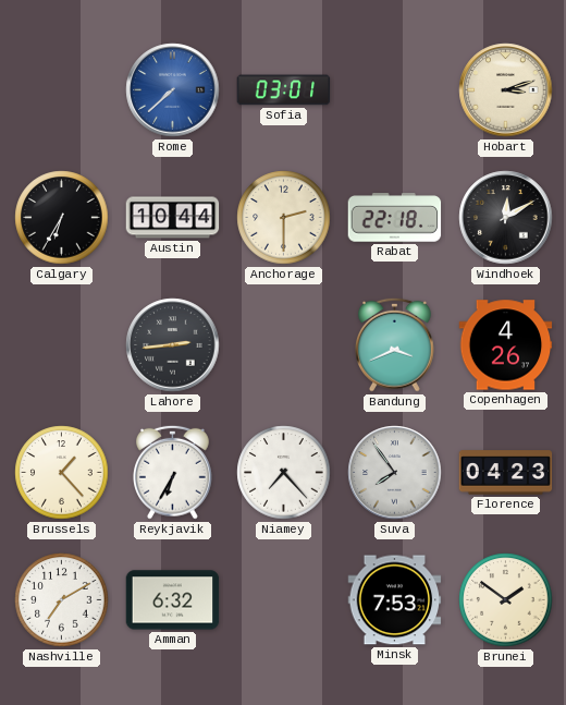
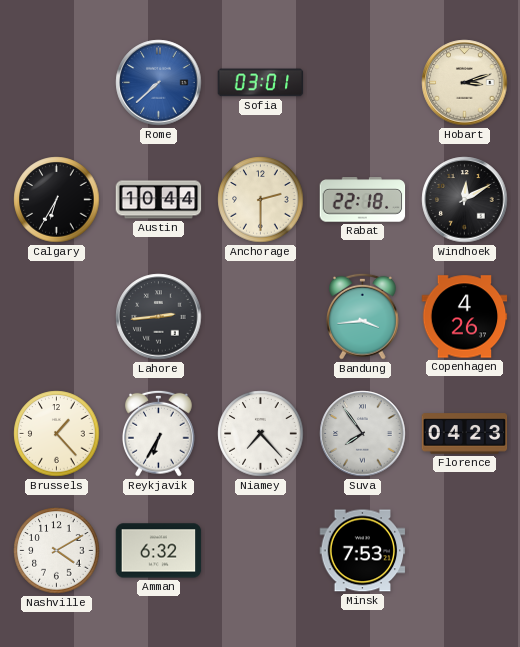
Bandung: 3:41 -> 3:44 (363, 316)
Nashville: 7:10 -> 4:10 (57, 551)
Brunei: 1:51 -> none (506, 600)
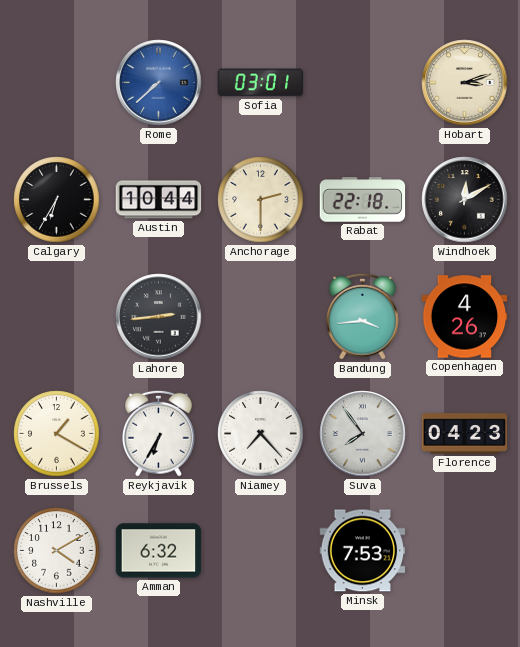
Brussels: 1:23 -> 1:20 (57, 434)
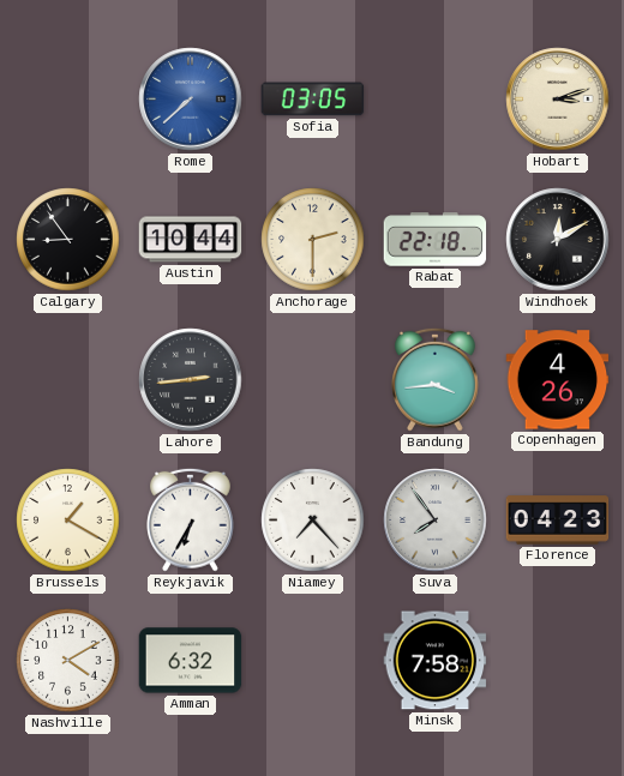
Sofia: 03:01 -> 03:05 (313, 100)
Calgary: 6:35 -> 8:54 (68, 240)
Minsk: 7:53 -> 7:58 (436, 661)
